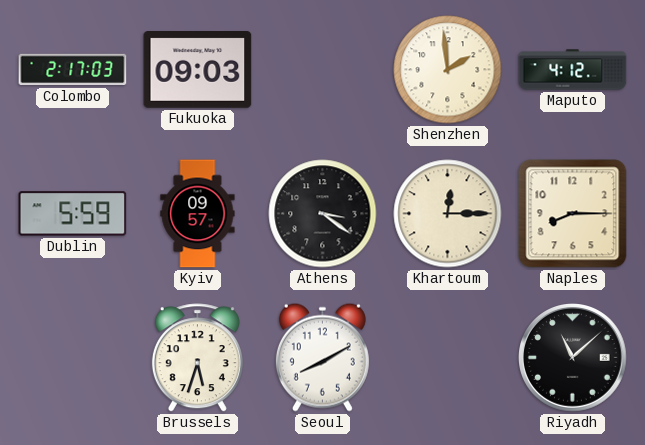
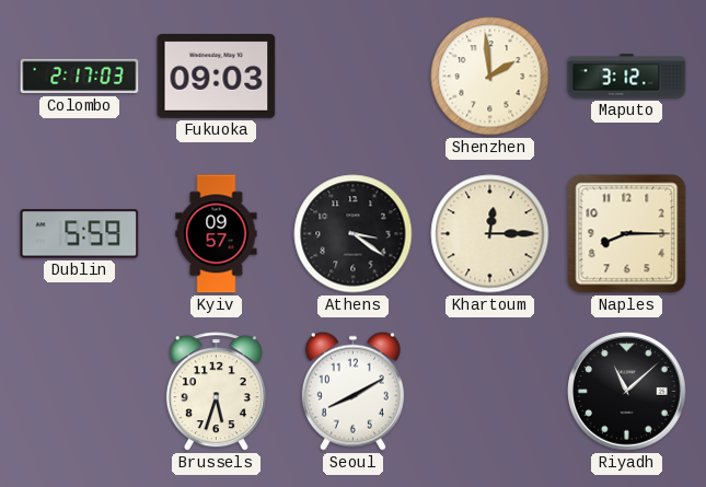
Maputo: 4:12 -> 3:12 (627, 77)
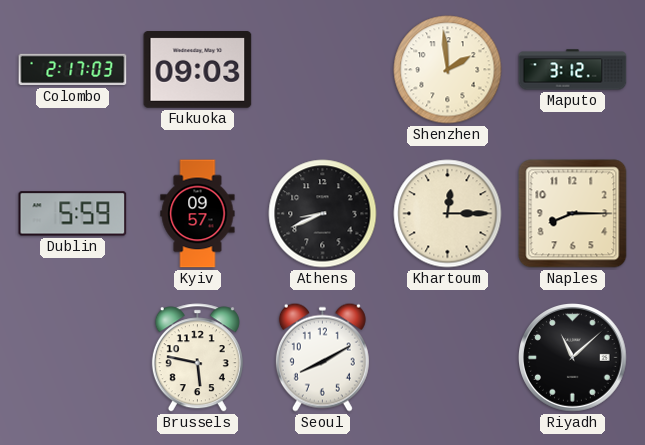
Athens: 3:21 -> 8:41 (323, 214)
Brussels: 5:33 -> 5:47 (197, 358)
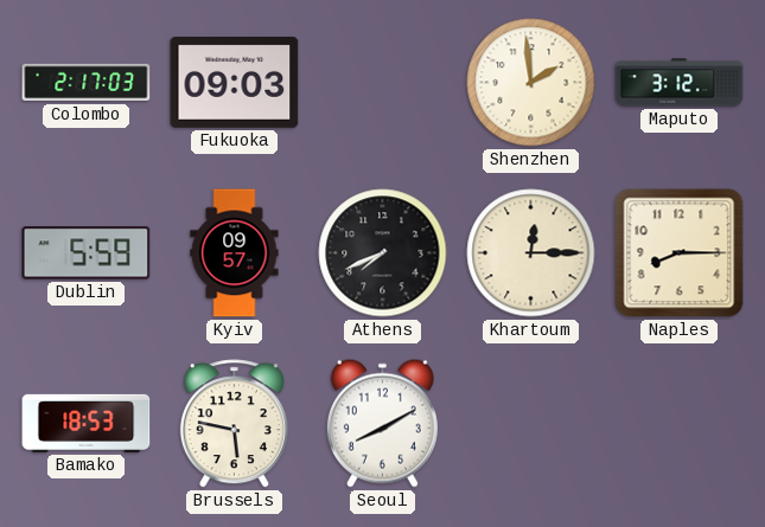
Athens: 8:41 -> 7:41 (383, 253)
Bamako: none -> 18:53 (87, 423)
Riyadh: 11:08 -> none (573, 358)
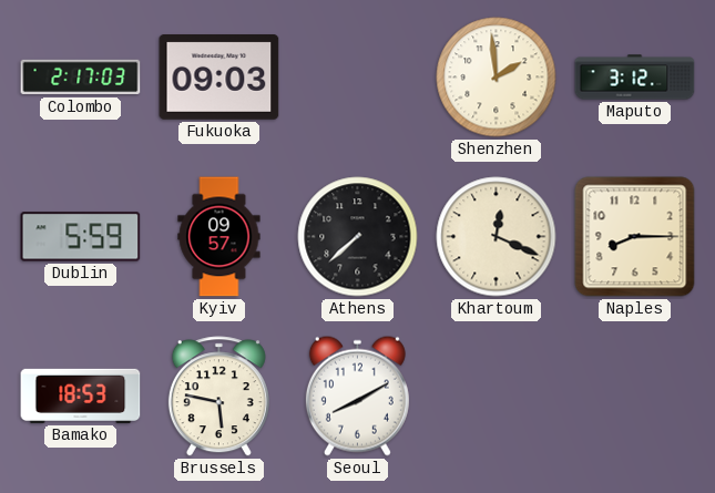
Athens: 7:41 -> 7:38 (358, 237)
Khartoum: 12:15 -> 12:19 (497, 237)
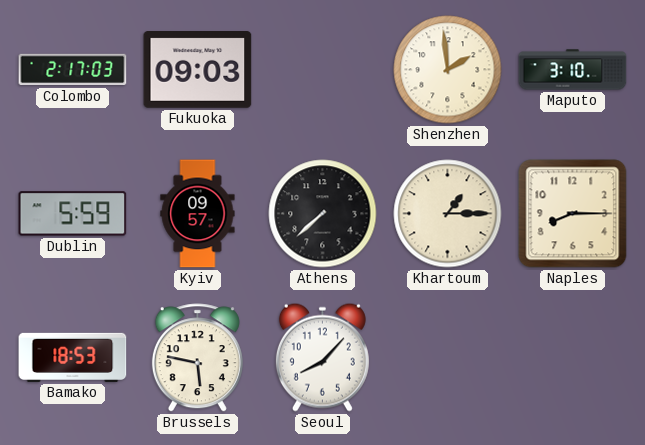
Maputo: 3:12 -> 3:10 (573, 70)
Khartoum: 12:19 -> 1:15 (448, 214)
Seoul: 8:10 -> 8:07 (322, 357)
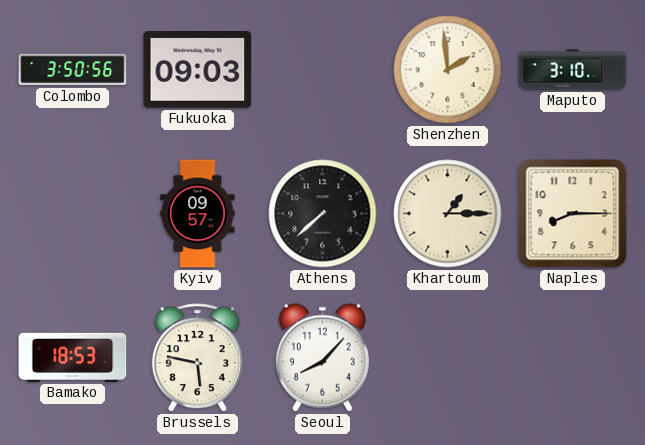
Colombo: 2:17 -> 3:50 (73, 70)
Dublin: 5:59 -> none (73, 214)
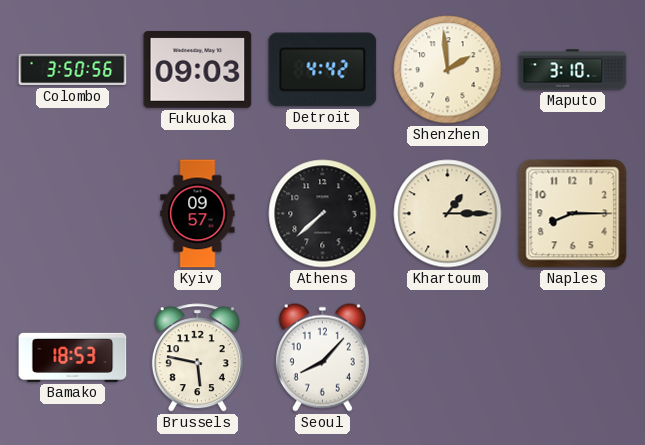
Detroit: none -> 4:42 (323, 70)
